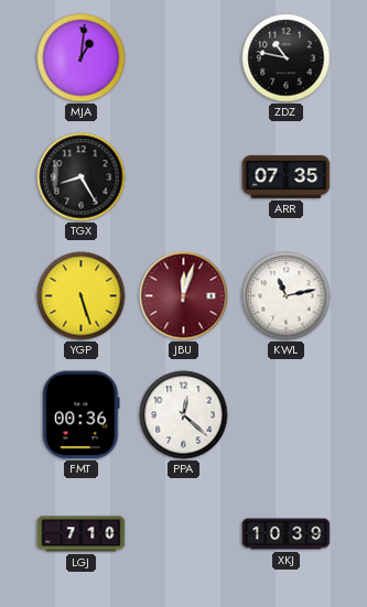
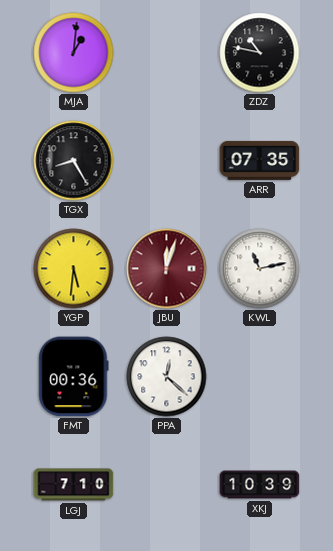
YGP: 5:27 -> 5:31 (74, 269)
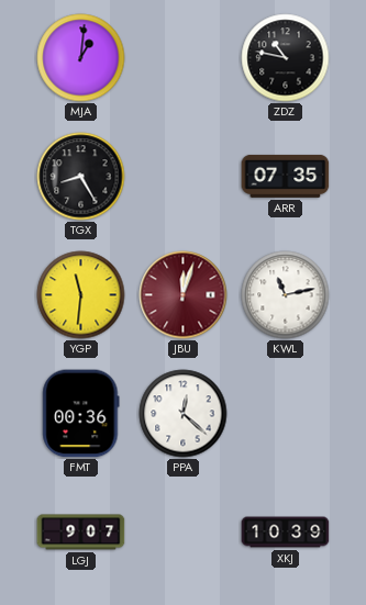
YGP: 5:31 -> 11:31 (81, 295)
LGJ: 7:10 -> 9:07 (81, 533)
